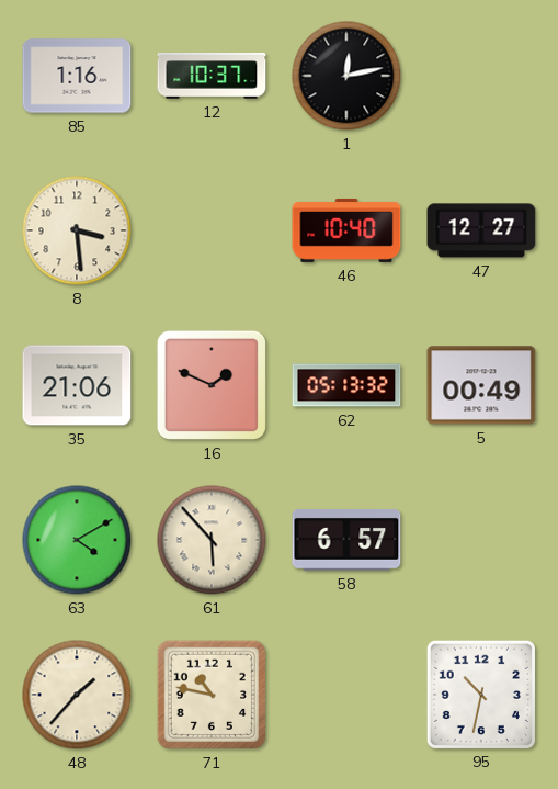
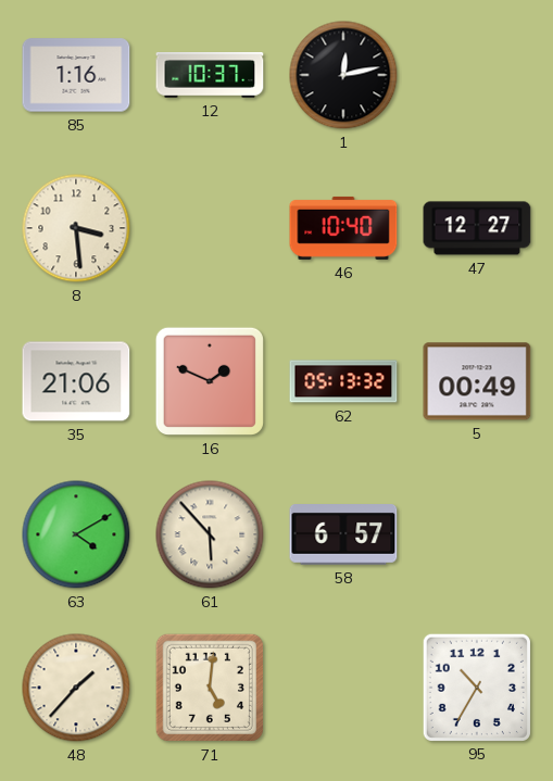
71: 10:47 -> 5:01 (210, 688)
95: 10:32 -> 10:35 (476, 686)
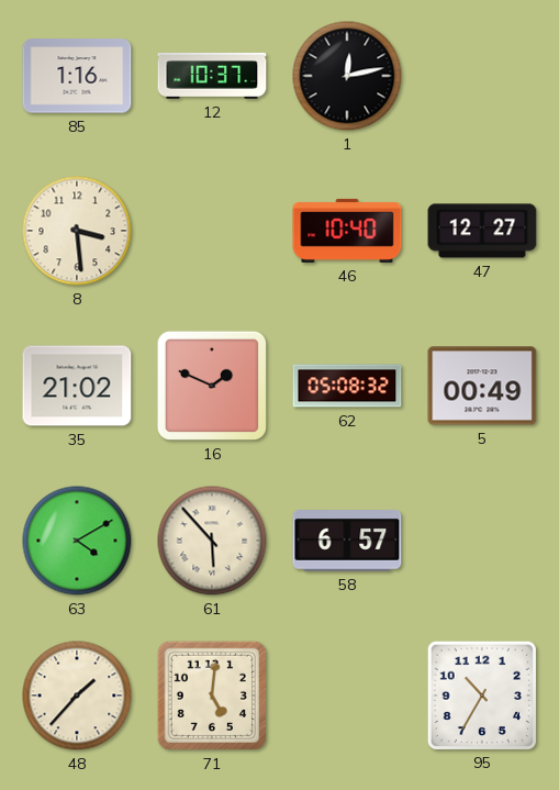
35: 21:06 -> 21:02 (77, 386)
62: 05:13 -> 05:08 (347, 386)
